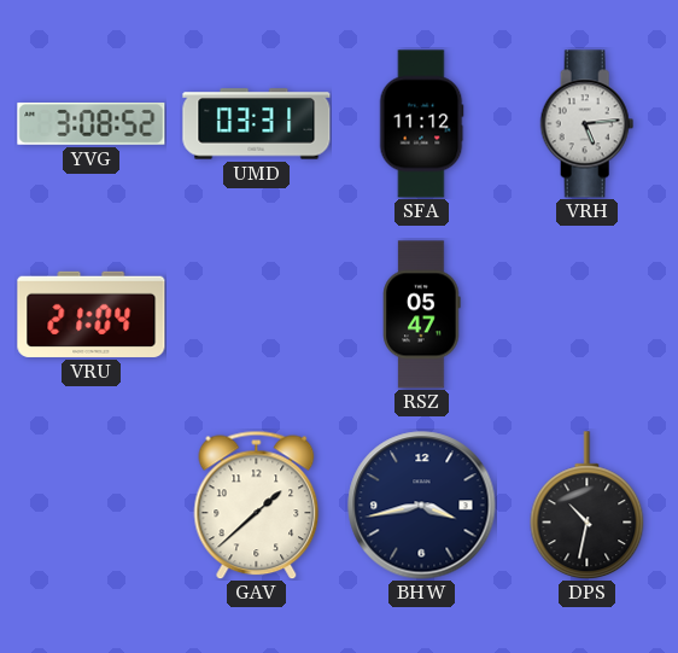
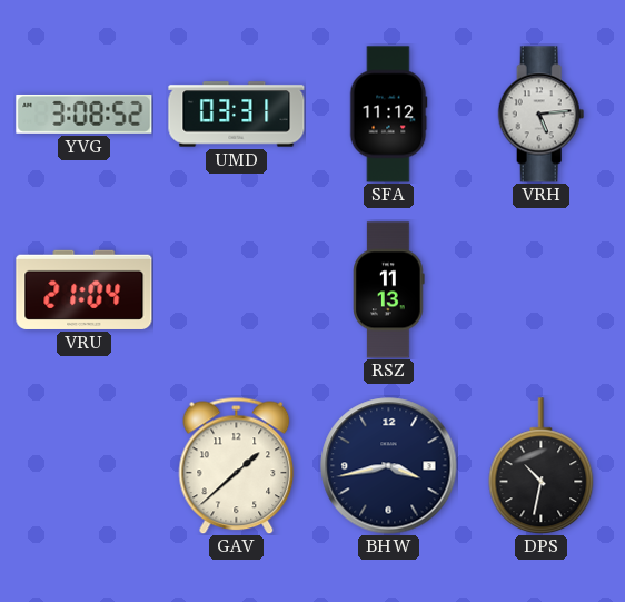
RSZ: 05:47 -> 11:13 (389, 290)
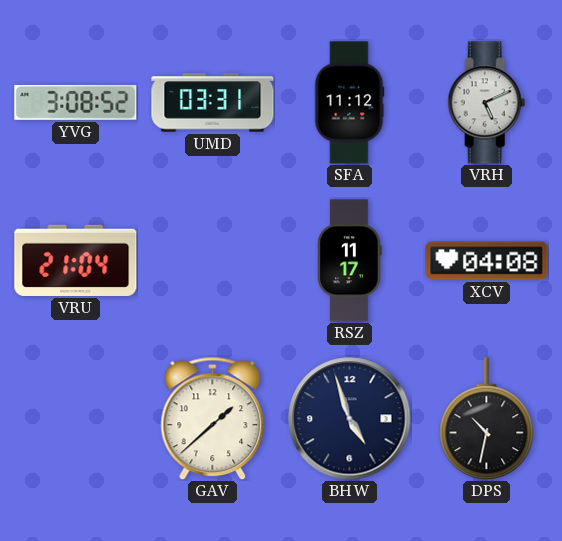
VRH: 5:14 -> 5:11 (487, 103)
RSZ: 11:13 -> 11:17 (350, 261)
XCV: none -> 04:08 (487, 261)
BHW: 3:43 -> 4:57 (350, 419)
